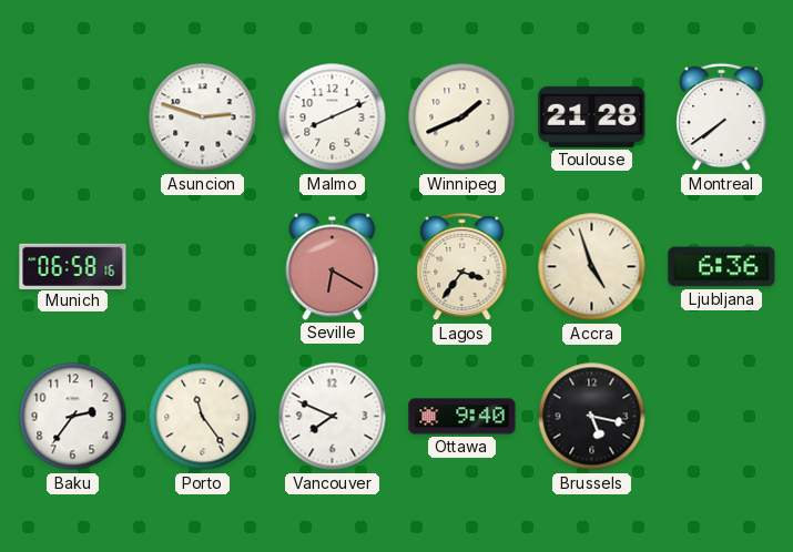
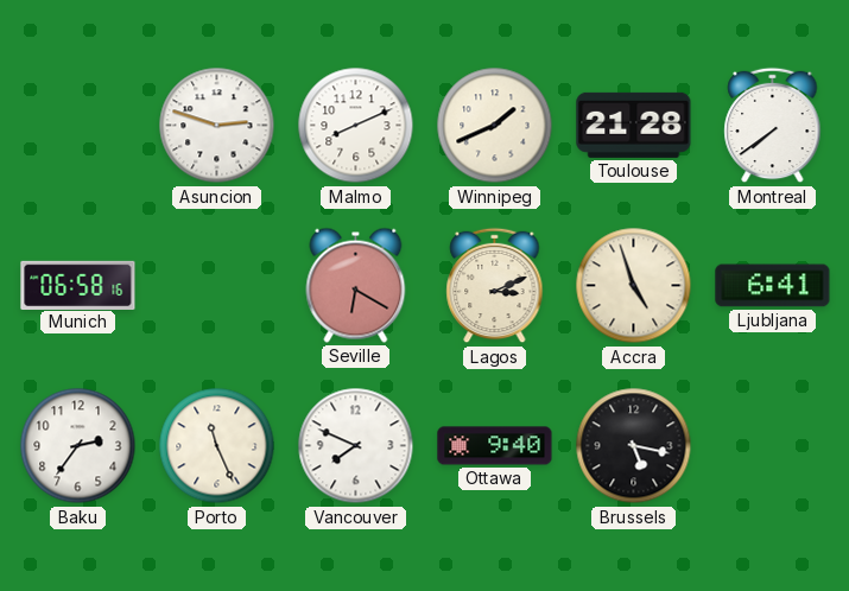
Lagos: 3:36 -> 3:11 (495, 286)
Ljubljana: 6:36 -> 6:41 (773, 286)
Porto: 11:24 -> 11:26 (217, 446)
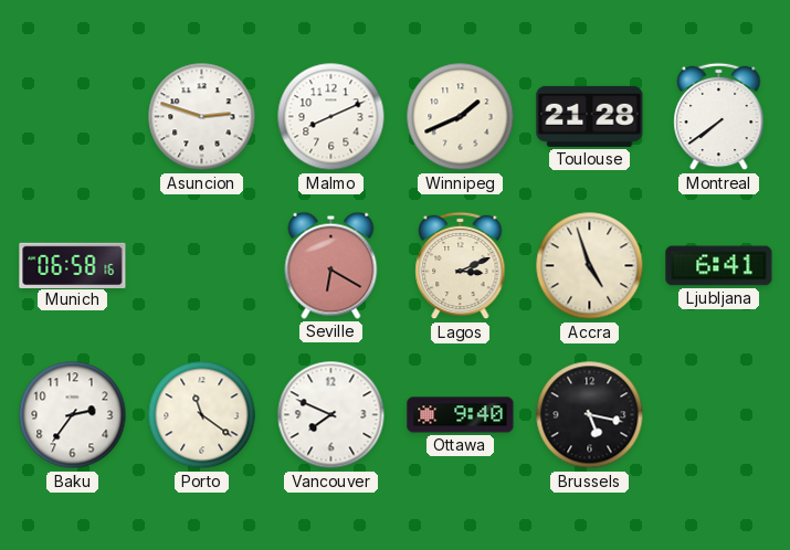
Porto: 11:26 -> 11:21 (202, 415)
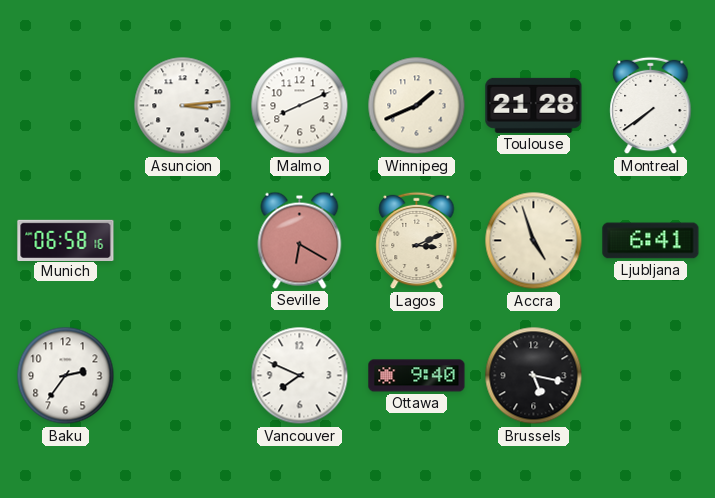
Asuncion: 2:48 -> 3:14 (183, 106)
Porto: 11:21 -> none (202, 415)
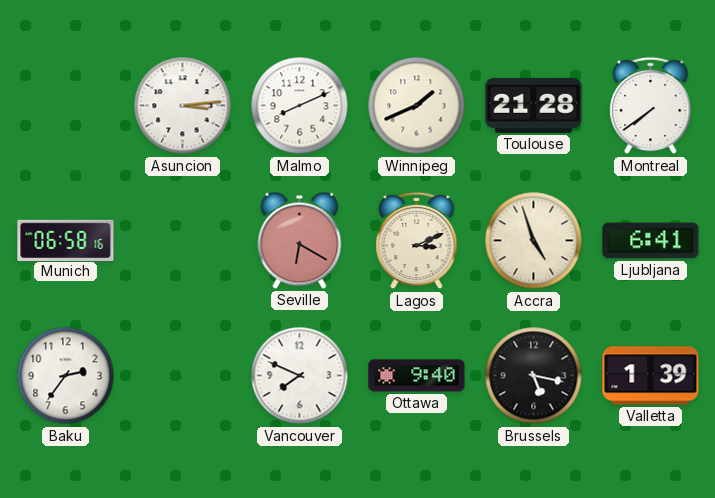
Valletta: none -> 1:39 (651, 376)
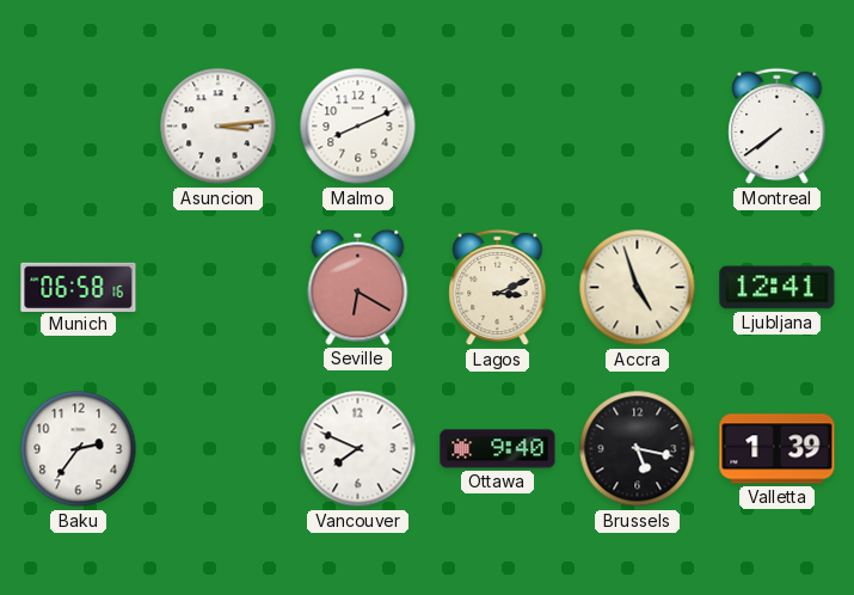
Winnipeg: 1:41 -> none (417, 106)
Toulouse: 21:28 -> none (534, 105)
Ljubljana: 6:41 -> 12:41 (778, 288)
